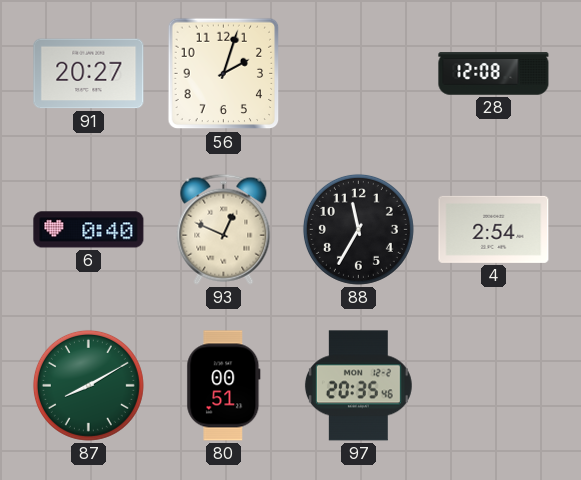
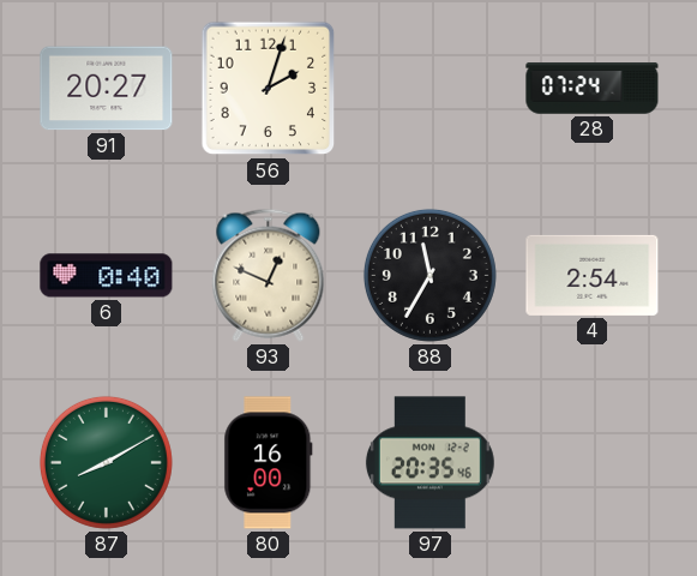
28: 12:08 -> 07:24 (593, 89)
80: 00:51 -> 16:00 (269, 463)
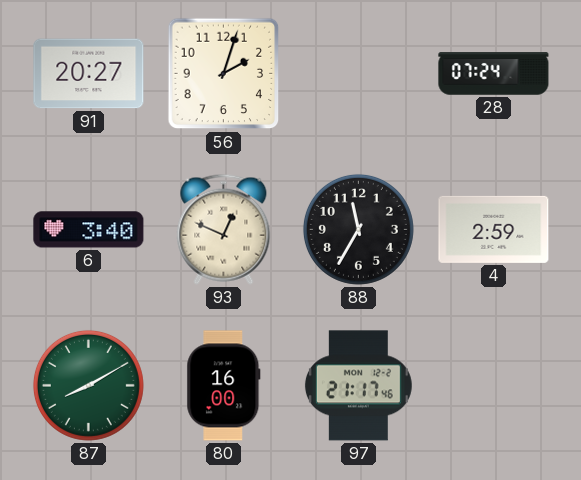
6: 0:40 -> 3:40 (89, 230)
4: 2:54 -> 2:59 (494, 229)
97: 20:35 -> 21:17 (358, 386)
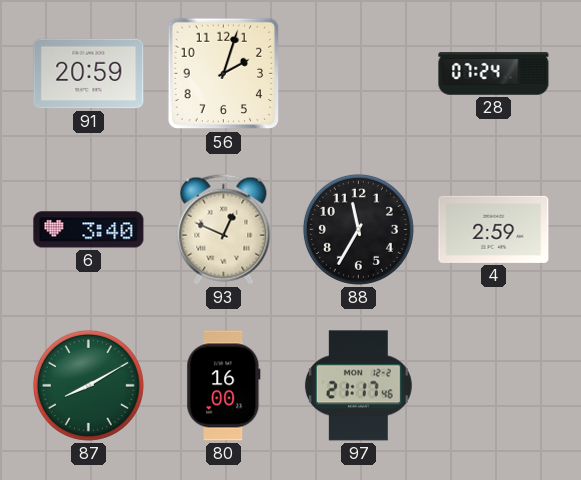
91: 20:27 -> 20:59 (89, 74)
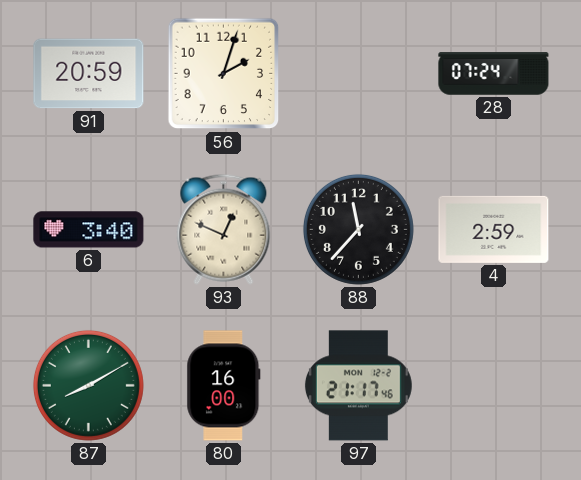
88: 11:35 -> 11:37 (358, 229)
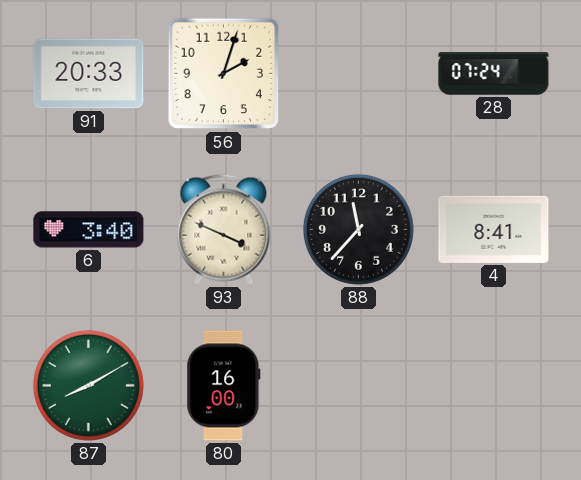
91: 20:59 -> 20:33 (89, 74)
93: 12:49 -> 3:49 (224, 229)
4: 2:59 -> 8:41 (494, 229)
97: 21:17 -> none (358, 386)
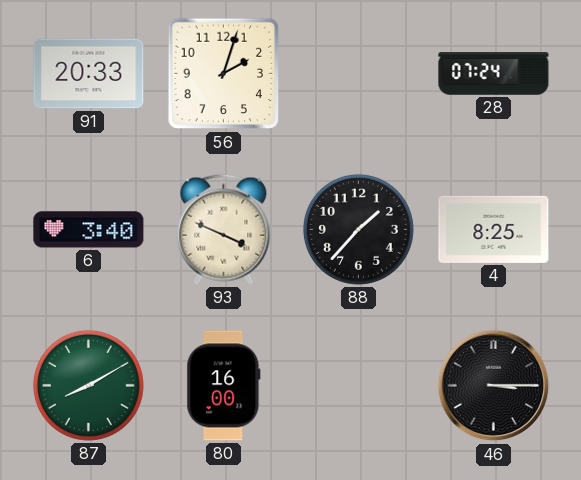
88: 11:37 -> 1:37 (358, 229)
4: 8:41 -> 8:25 (494, 229)
46: none -> 3:15 (494, 386)
